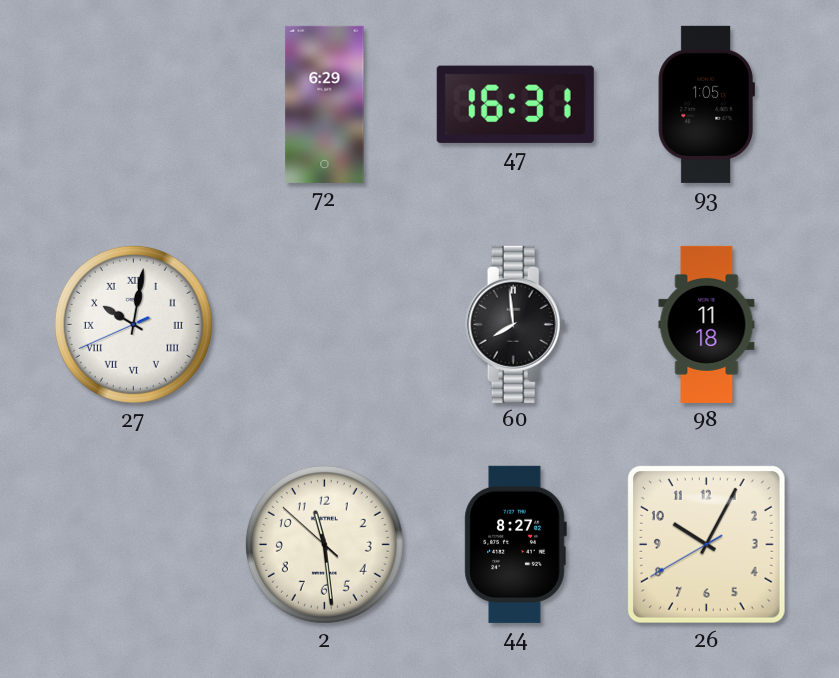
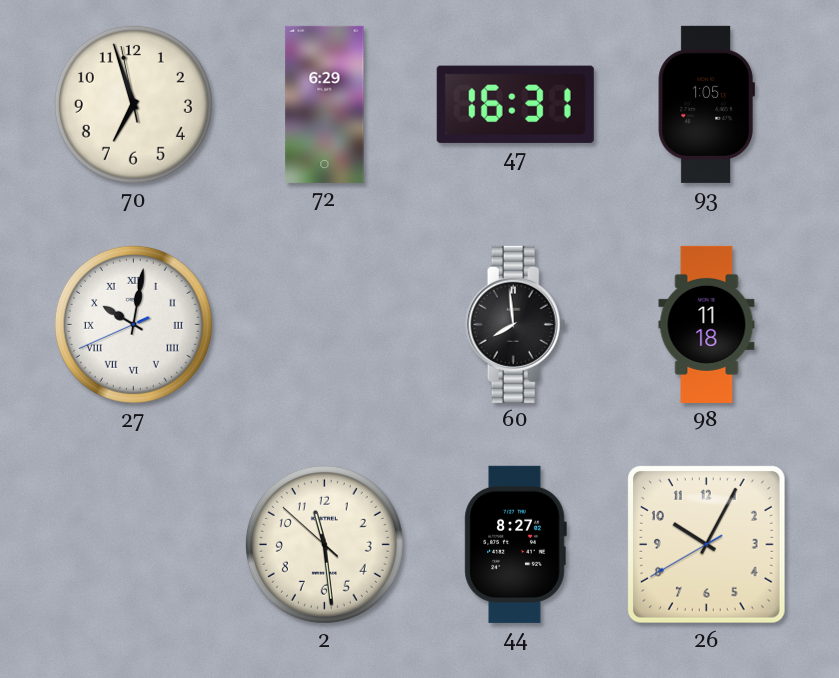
70: none -> 6:56 (133, 104)
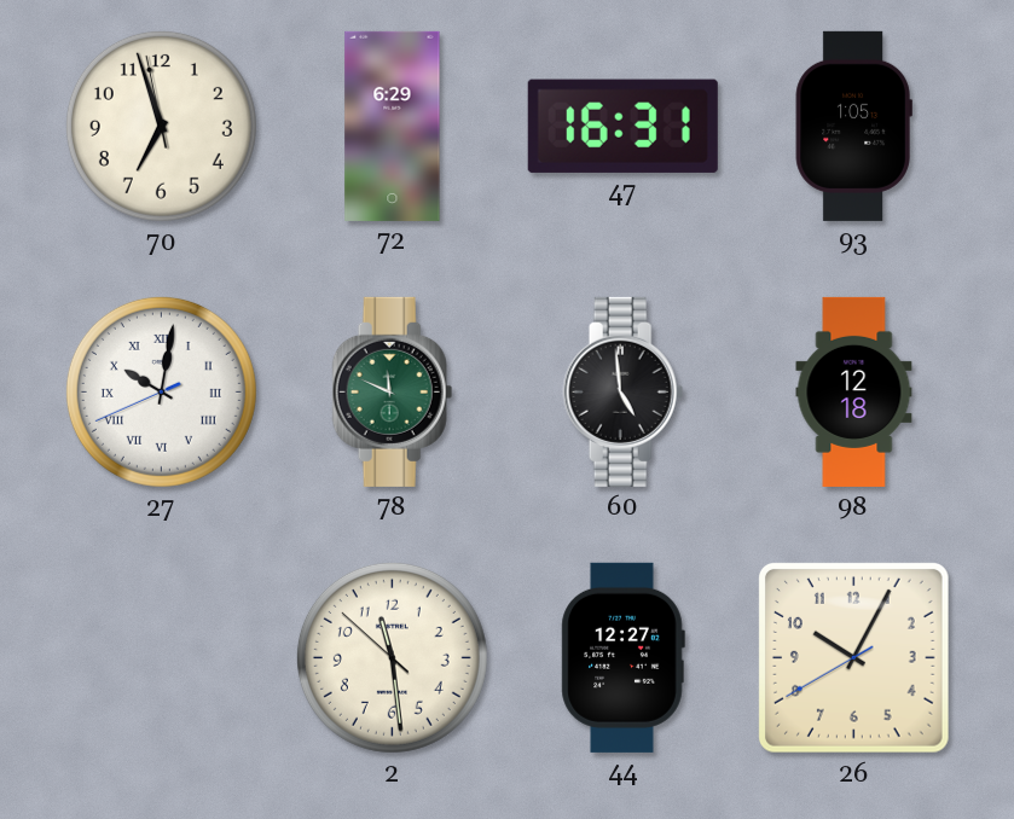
78: none -> 11:49 (393, 391)
60: 7:59 -> 4:59 (624, 391)
98: 11:18 -> 12:18 (854, 391)
44: 8:27 -> 12:27 (622, 657)
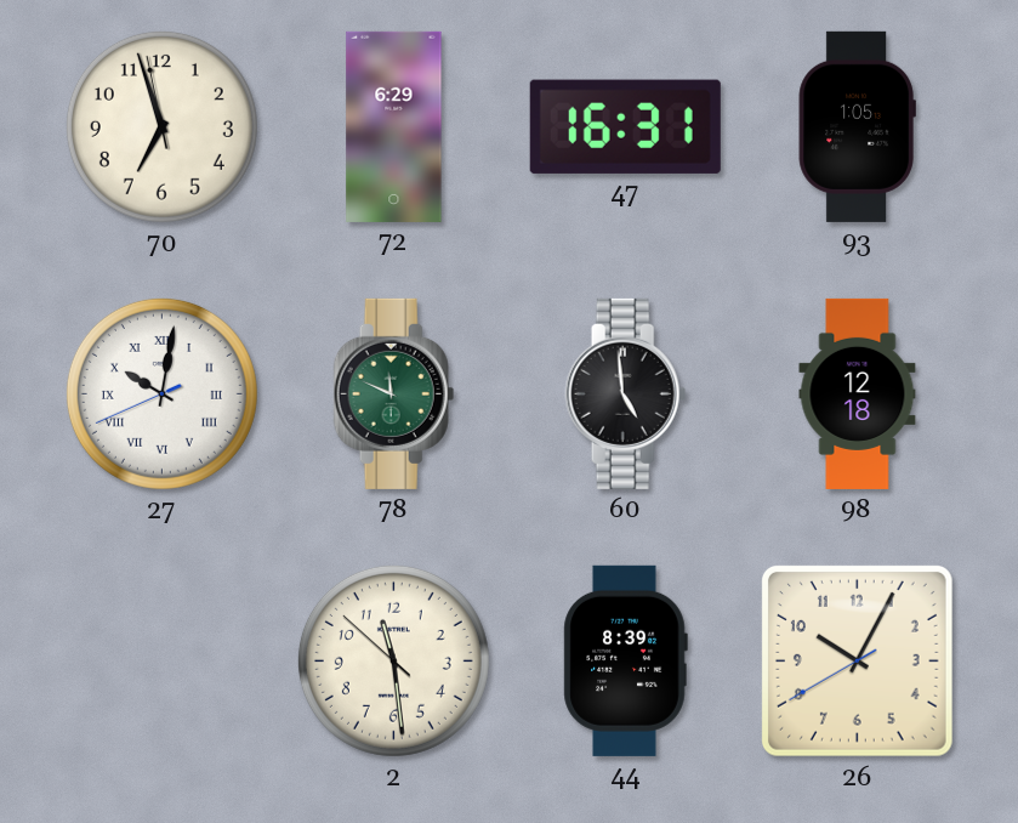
44: 12:27 -> 8:39 (625, 660)
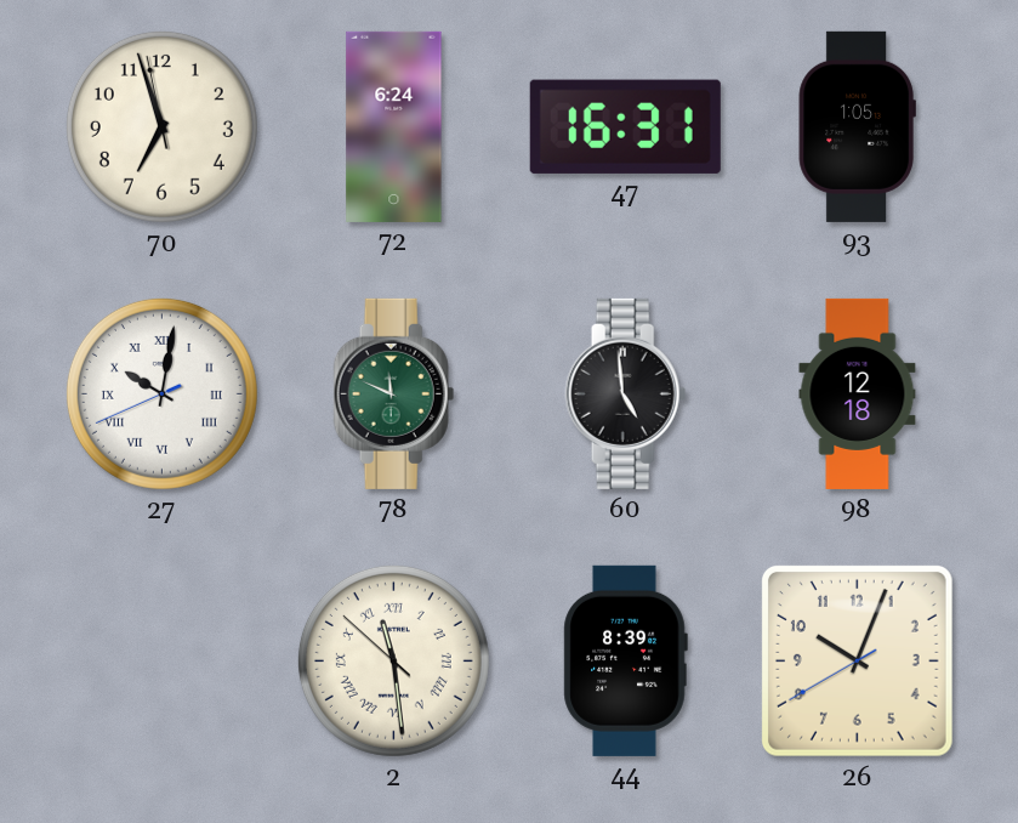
72: 6:29 -> 6:24 (394, 126)
2 numerals: Arabic -> Roman (393, 660)
26: 10:04 -> 10:03 (857, 660)
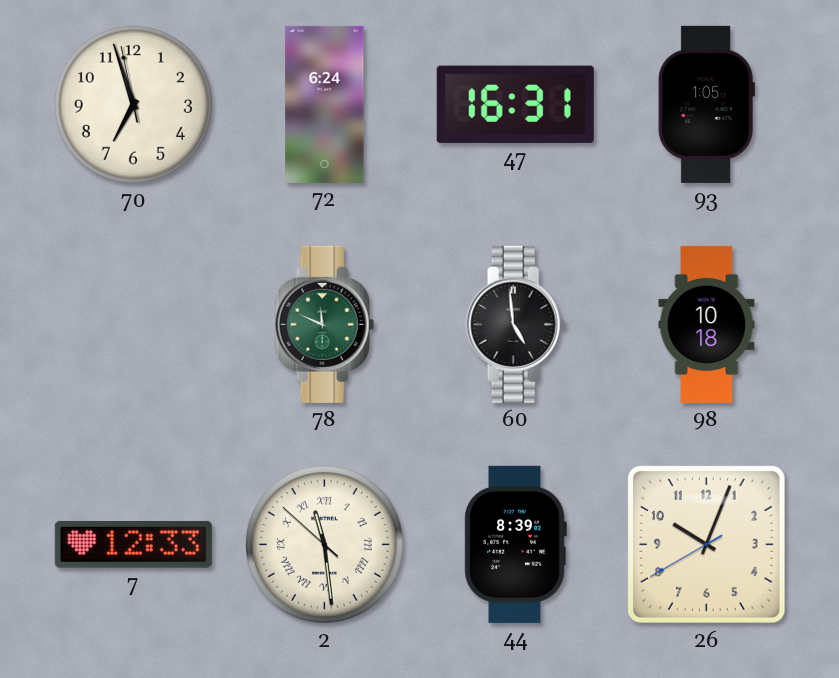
27: 10:01 -> none (161, 393)
98: 12:18 -> 10:18 (707, 324)
7: none -> 12:33 (133, 544)
